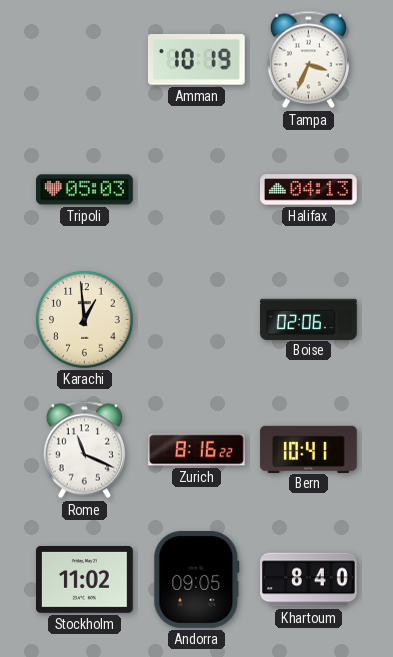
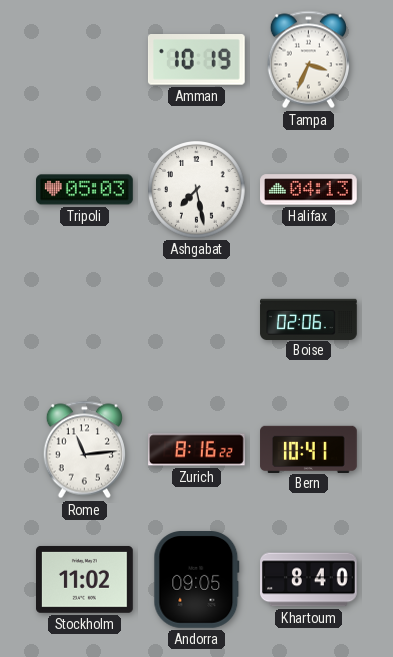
Ashgabat: none -> 7:28 (197, 190)
Karachi: 12:59 -> none (85, 320)
Rome: 11:19 -> 11:14 (84, 450)
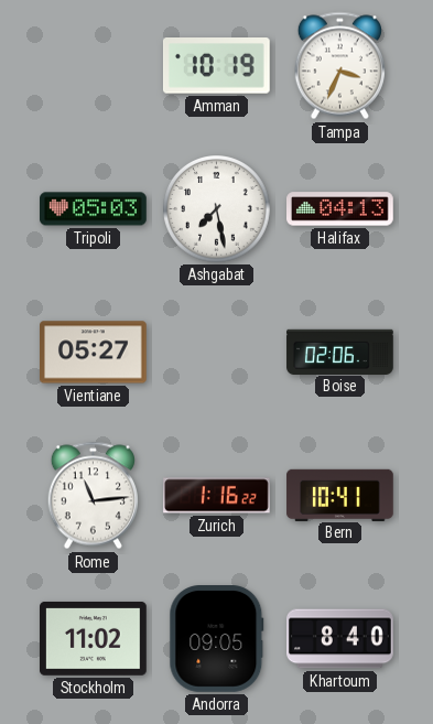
Vientiane: none -> 05:27 (94, 353)
Zurich: 8:16 -> 1:16 (217, 496)
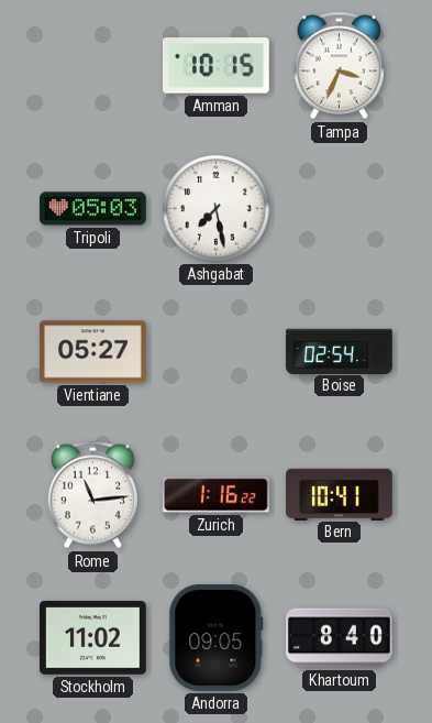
Amman: 10:19 -> 10:15 (215, 66)
Halifax: 04:13 -> none (340, 209)
Boise: 02:06 -> 02:54 (340, 351)
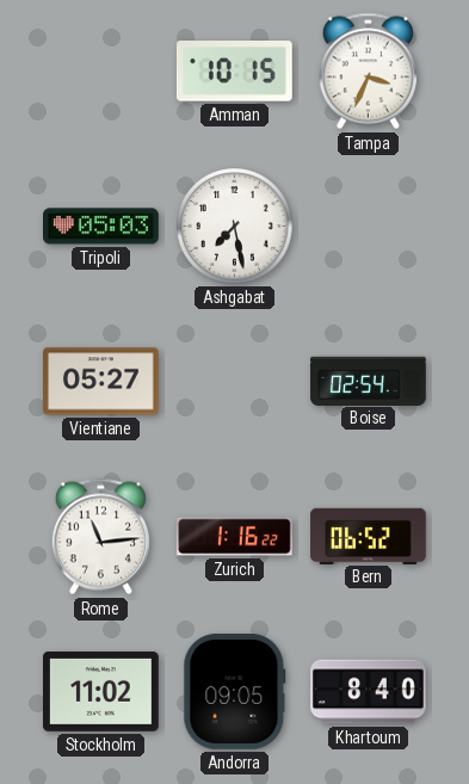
Bern: 10:41 -> 06:52 (369, 536)
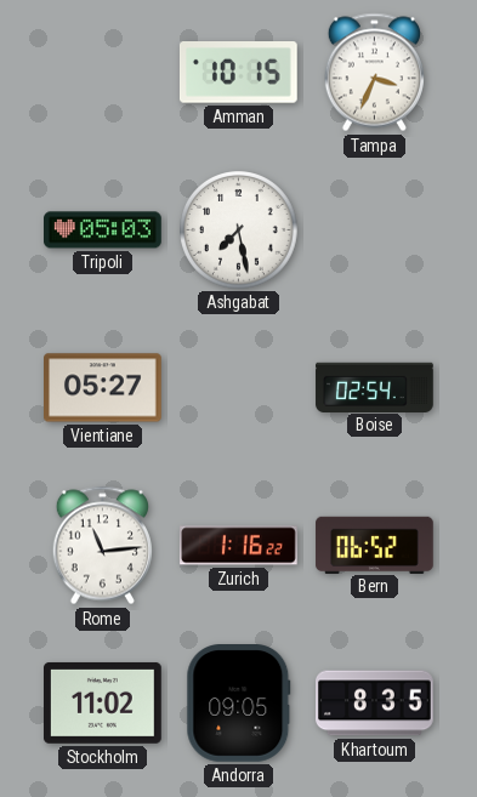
Khartoum: 8:40 -> 8:35 (375, 704)
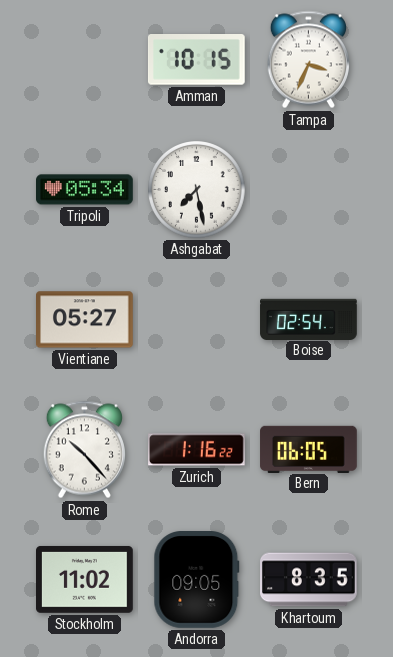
Tripoli: 05:03 -> 05:34 (85, 190)
Rome: 11:14 -> 10:23 (84, 450)
Bern: 06:52 -> 06:05 (309, 449)
